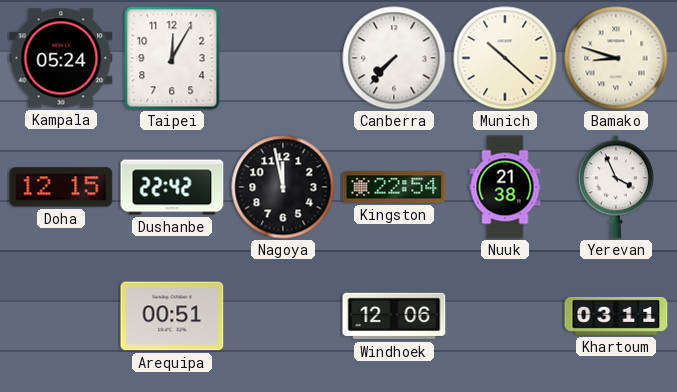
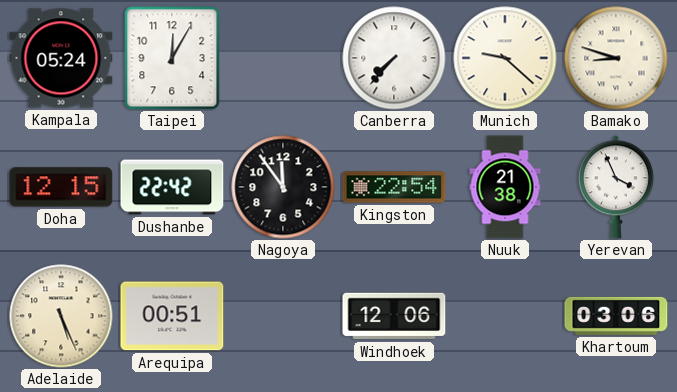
Munich: 10:22 -> 9:22 (505, 58)
Nagoya: 11:58 -> 11:54 (283, 187)
Adelaide: none -> 5:26 (61, 316)
Khartoum: 03:11 -> 03:06 (616, 316)
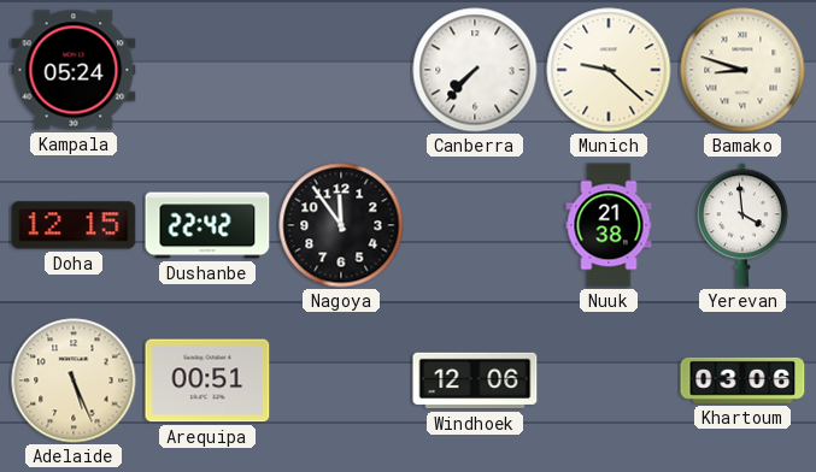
Taipei: 12:05 -> none (172, 58)
Kingston: 22:54 -> none (394, 187)
Yerevan: 3:56 -> 3:59 (742, 225)
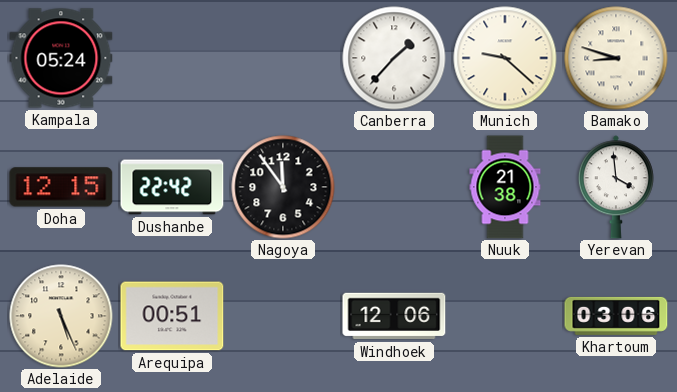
Canberra: 7:37 -> 1:37 (394, 58)
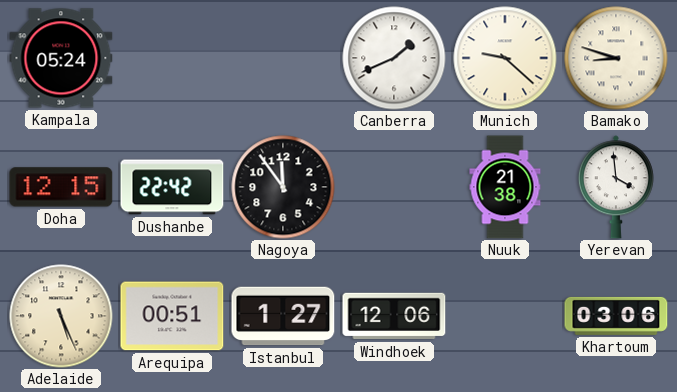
Canberra: 1:37 -> 1:41 (394, 58)
Istanbul: none -> 1:27 (283, 316)
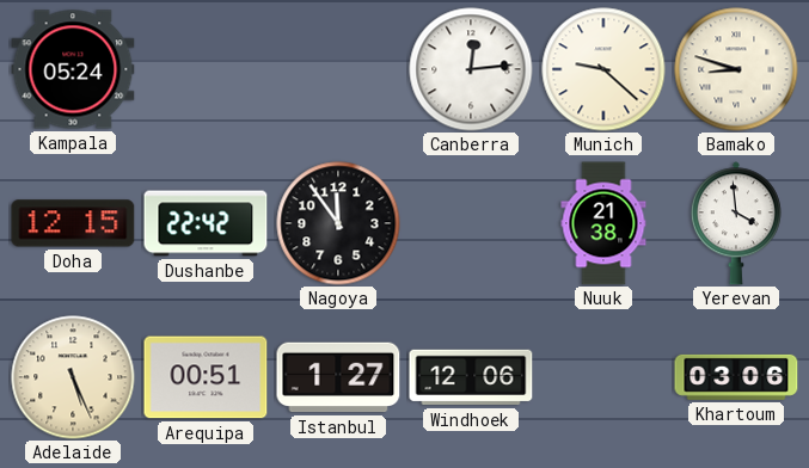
Canberra: 1:41 -> 12:14 (471, 69)
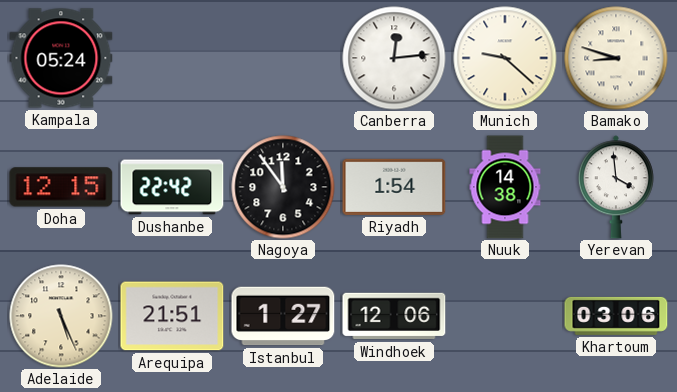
Riyadh: none -> 1:54 (394, 187)
Nuuk: 21:38 -> 14:38 (505, 187)
Arequipa: 00:51 -> 21:51 (172, 316)
